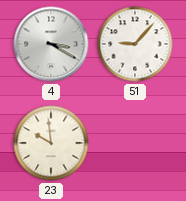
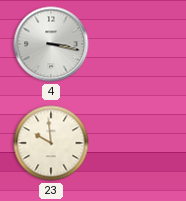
4: 3:20 -> 3:17 (51, 44)
51: 9:07 -> none (135, 44)
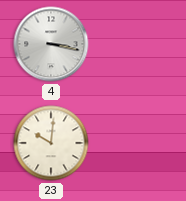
23: 9:59 -> 10:01 (51, 143)
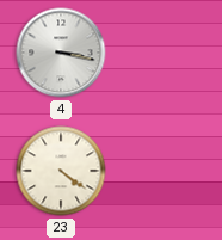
23: 10:01 -> 4:21 (61, 171)
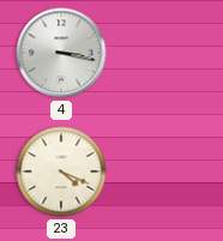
23: 4:21 -> 4:19 (61, 171)
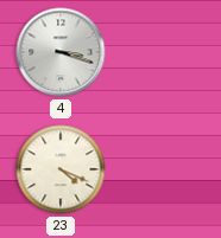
4: 3:17 -> 3:18 (61, 52)
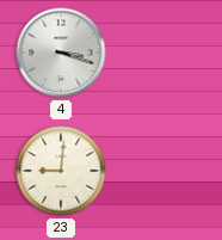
23: 4:19 -> 9:01 (61, 171)
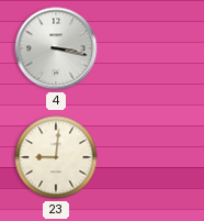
4: 3:18 -> 3:17 (56, 48)
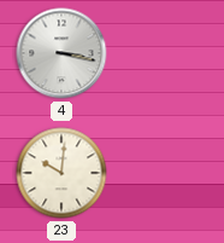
23: 9:01 -> 10:01 (61, 173)
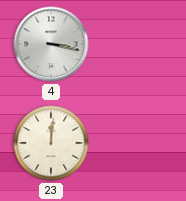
23: 10:01 -> 12:01 (51, 143)
